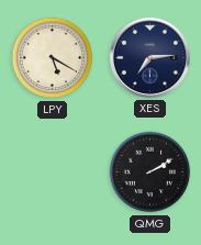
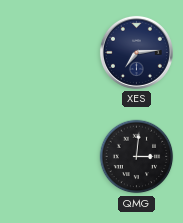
LPY: 5:20 -> none (53, 58)
QMG: 2:10 -> 3:01 (137, 157)
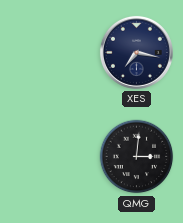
XES: 7:14 -> 7:17 (136, 52)
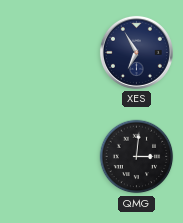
XES: 7:17 -> 6:55 (136, 52)
